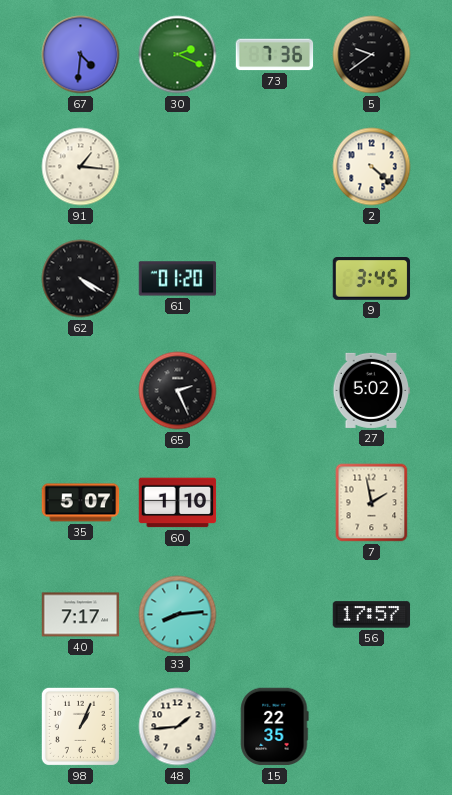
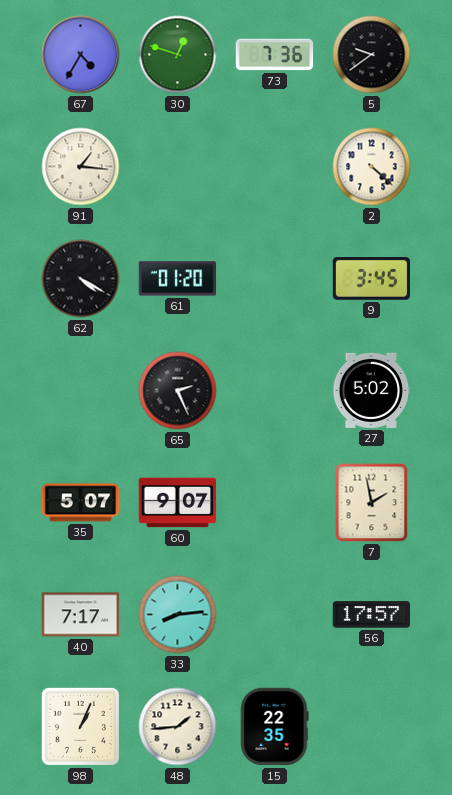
67: 4:31 -> 4:35 (81, 55)
30: 2:19 -> 12:48 (178, 55)
60: 1:10 -> 9:07 (178, 503)
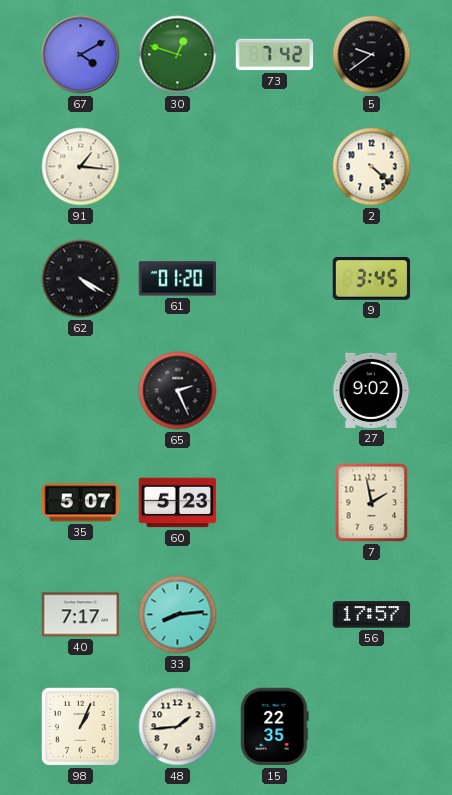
67: 4:35 -> 4:10 (81, 55)
73: 7:36 -> 7:42 (275, 55)
27: 5:02 -> 9:02 (372, 390)
60: 9:07 -> 5:23 (178, 503)
